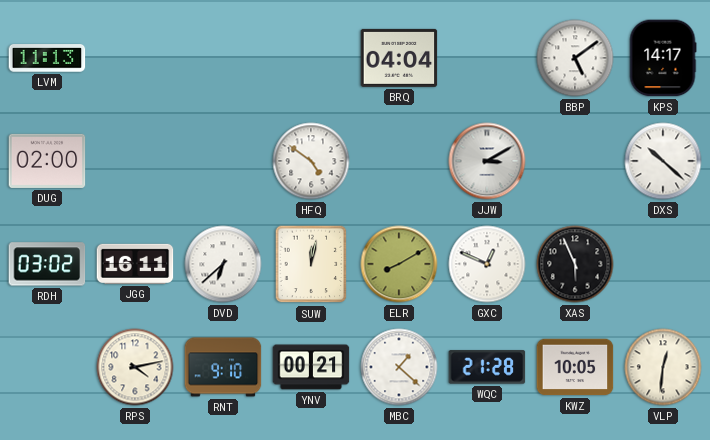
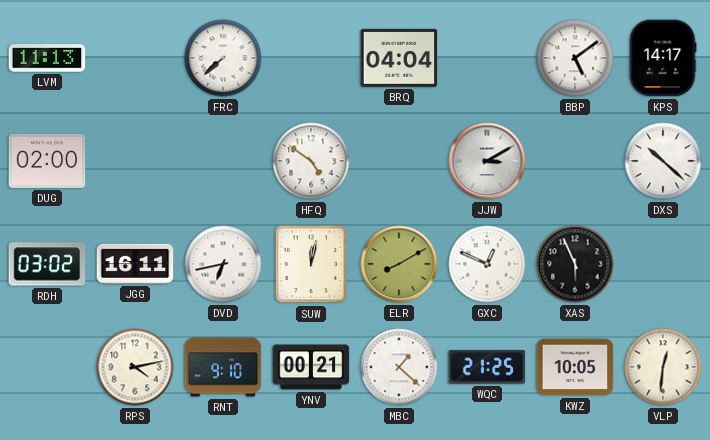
FRC: none -> 7:38 (223, 58)
DVD: 6:38 -> 6:43 (223, 264)
WQC: 21:28 -> 21:25 (487, 367)
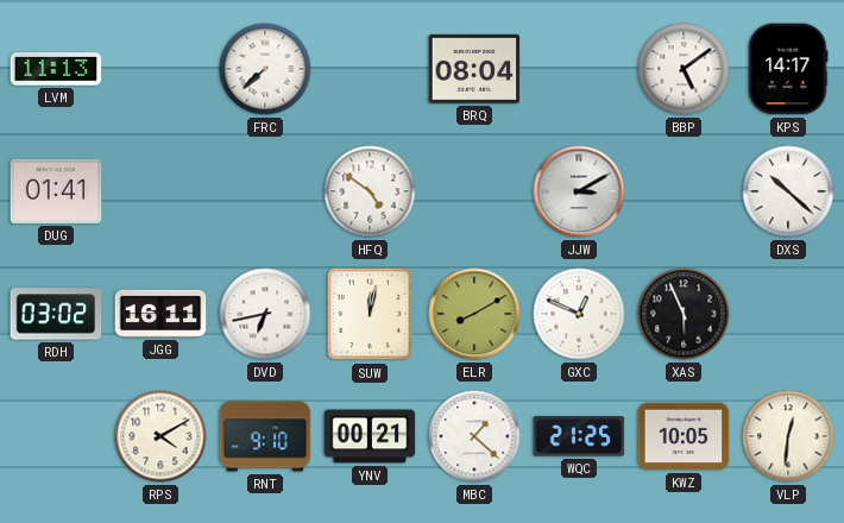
BRQ: 04:04 -> 08:04 (474, 69)
DUG: 02:00 -> 01:41 (56, 191)
RPS: 4:13 -> 4:10 (160, 436)
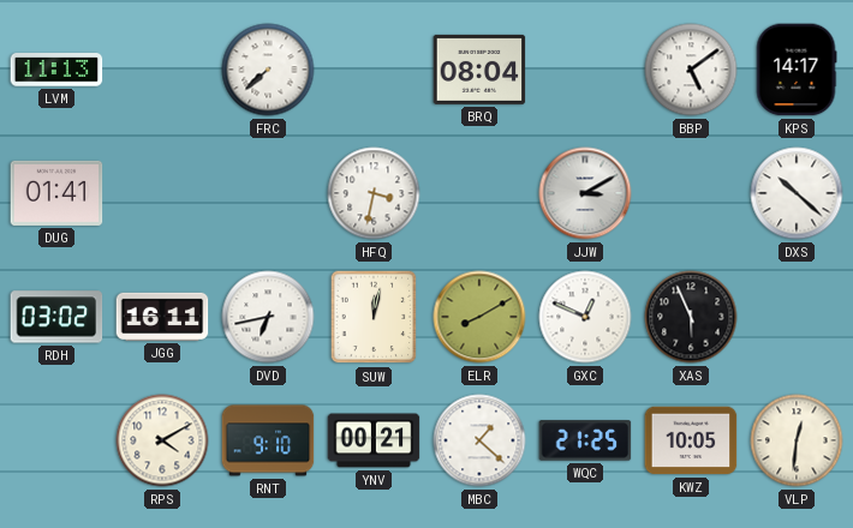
HFQ: 4:51 -> 3:32 (374, 193)
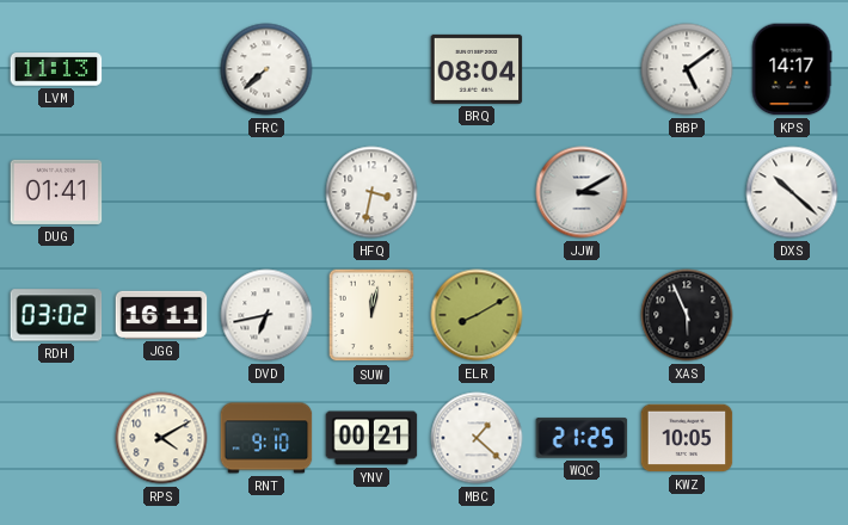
GXC: 12:49 -> none (585, 317)
VLP: 12:31 -> none (797, 440)
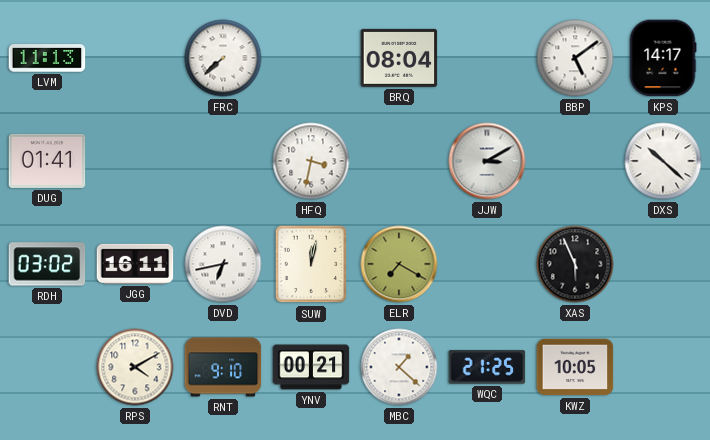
ELR: 8:10 -> 7:20 (399, 264)
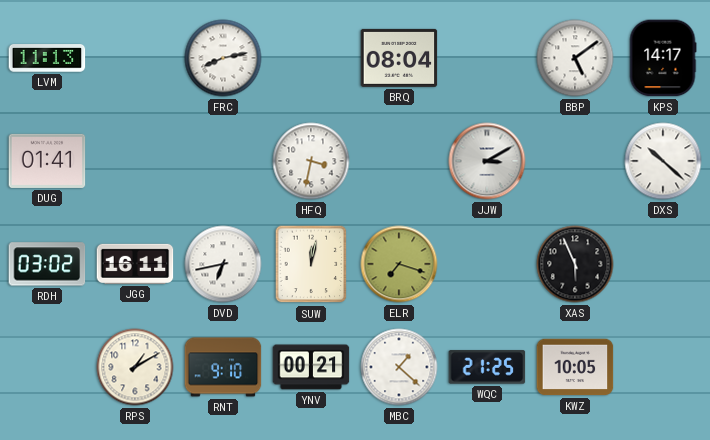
FRC: 7:38 -> 8:13 (223, 58)
ELR: 7:20 -> 7:18 (399, 264)
RPS: 4:10 -> 1:10 (135, 367)
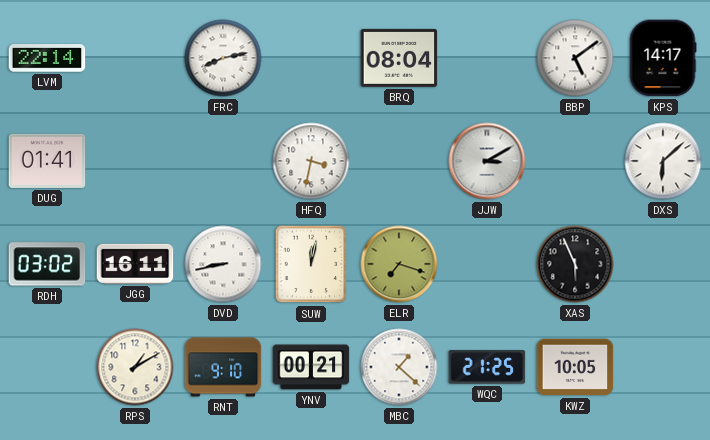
LVM: 11:13 -> 22:14 (47, 58)
DXS: 10:22 -> 6:08 (663, 161)
DVD: 6:43 -> 8:43 (223, 264)
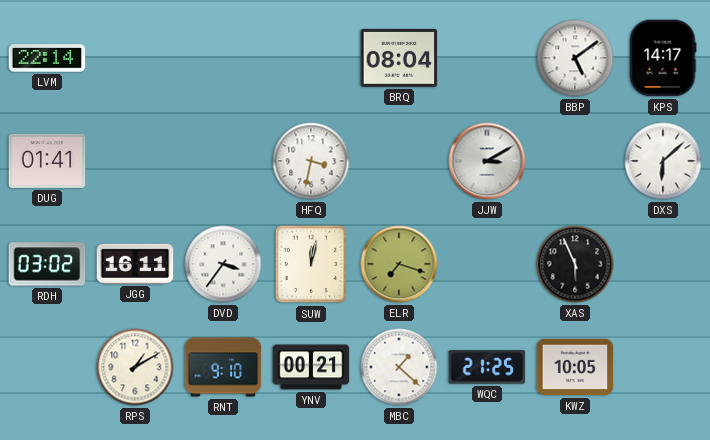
FRC: 8:13 -> none (223, 58)
DVD: 8:43 -> 3:36 (223, 264)
